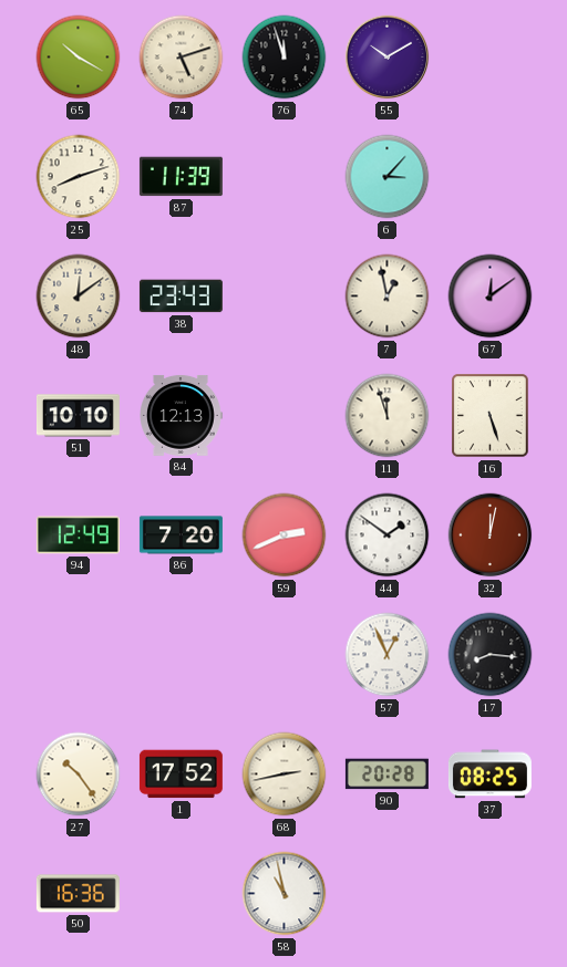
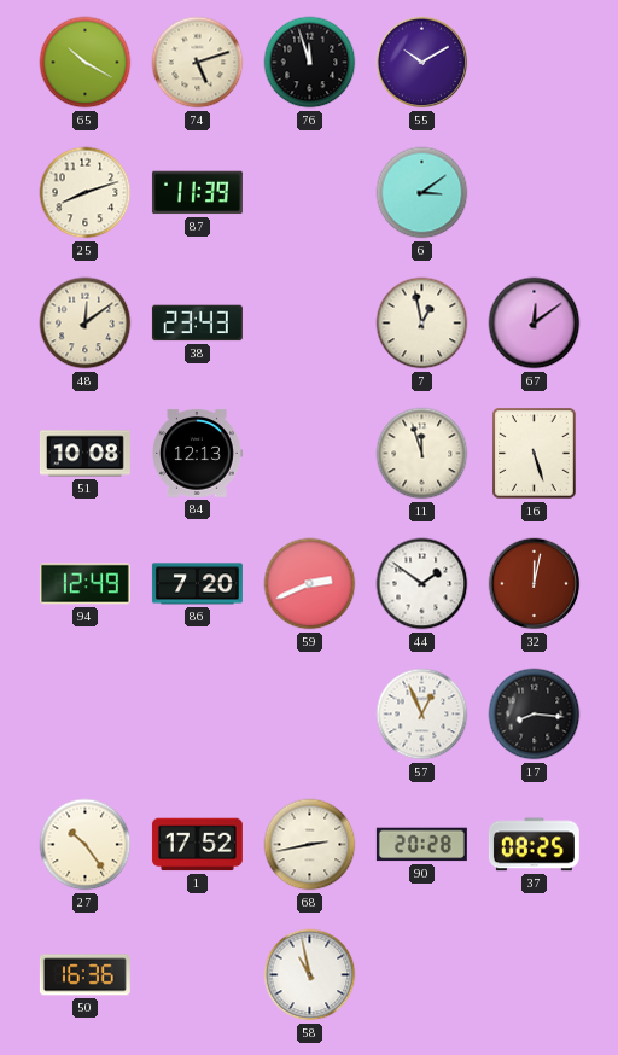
6: 3:07 -> 3:09 (422, 193)
51: 10:10 -> 10:08 (84, 454)
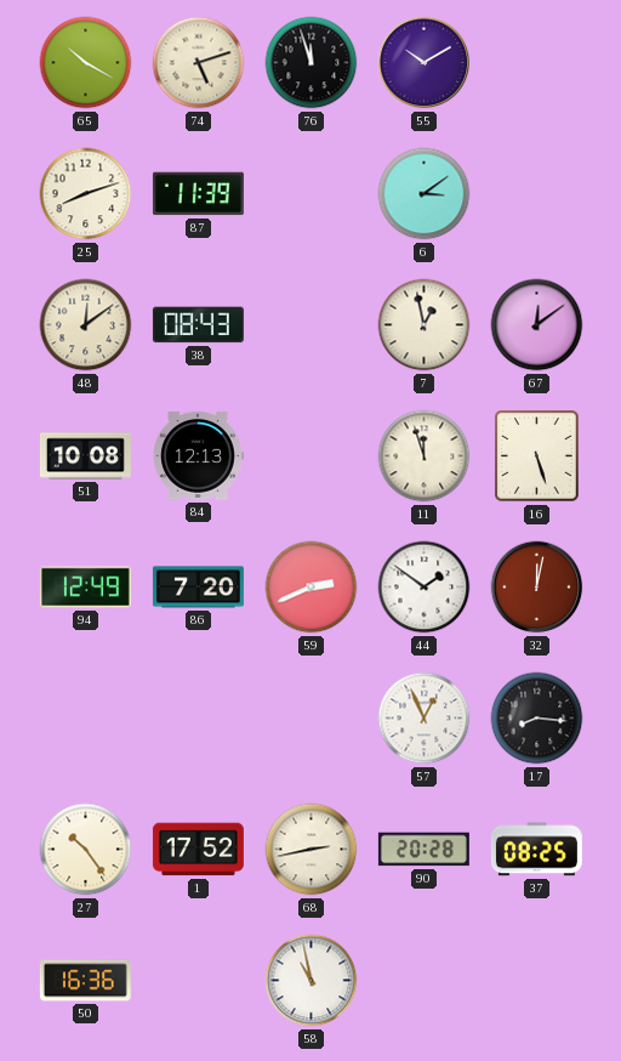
38: 23:43 -> 08:43 (198, 325)
